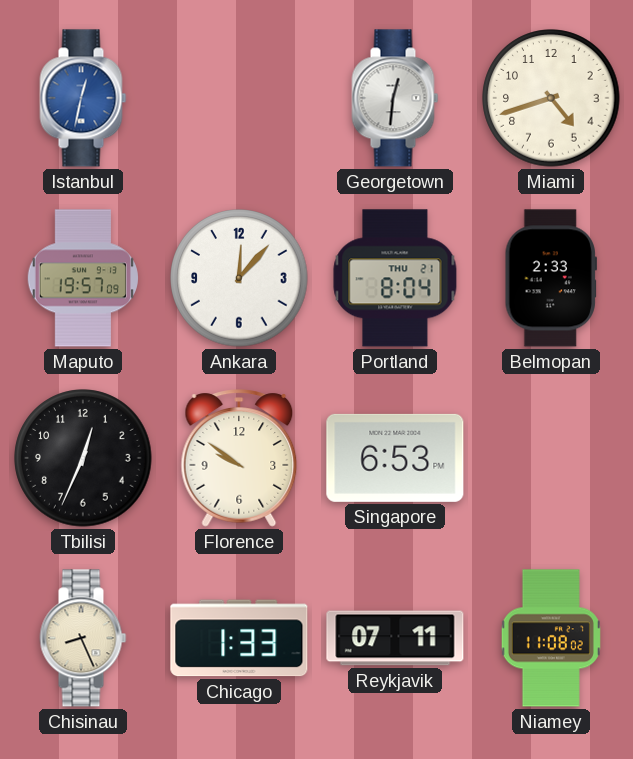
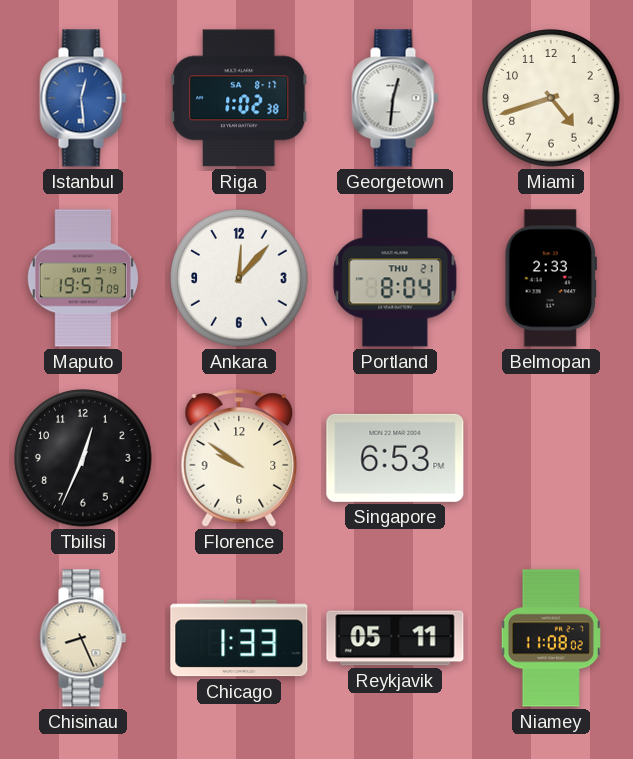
Istanbul: 12:32 -> 12:29 (83, 98)
Riga: none -> 1:02 (239, 98)
Reykjavik: 07:11 -> 05:11 (395, 638)
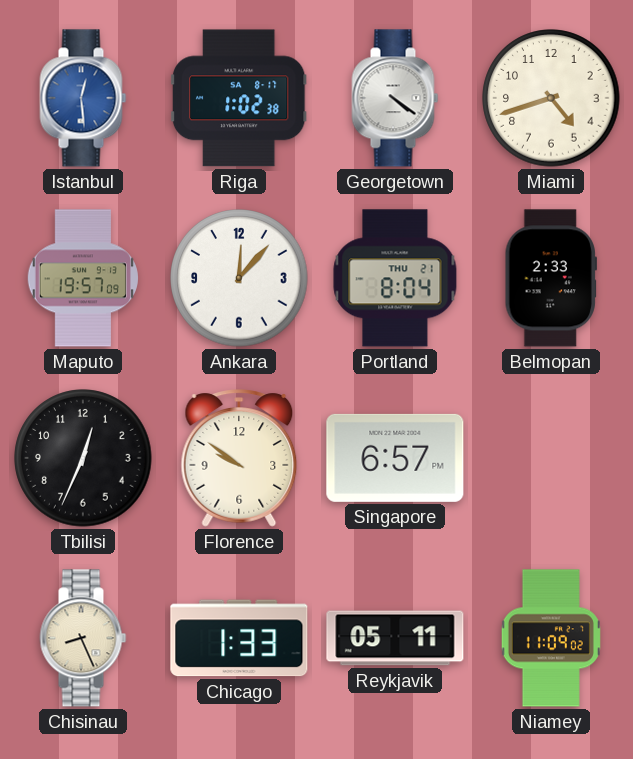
Georgetown: 12:31 -> 4:21 (395, 98)
Singapore: 6:53 -> 6:57 (395, 458)
Niamey: 11:08 -> 11:09 (551, 638)
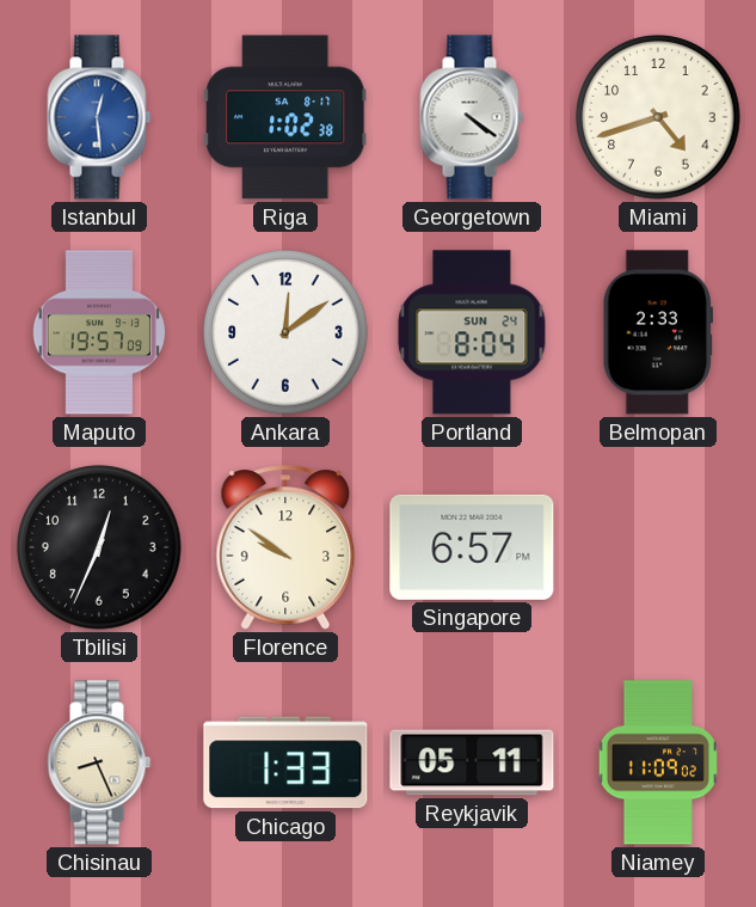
Ankara: 12:07 -> 12:09 (285, 332)
Portland date: THU 21 -> SUN 24 (472, 332)
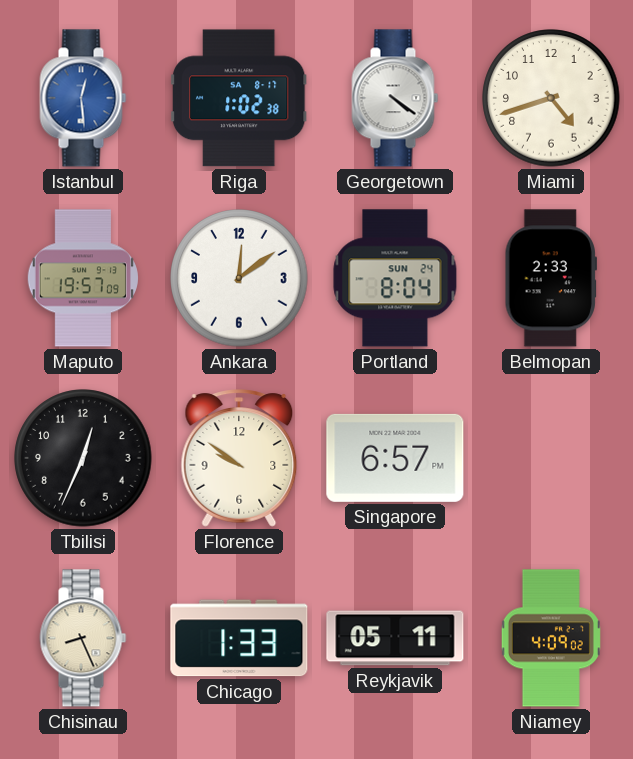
Niamey: 11:09 -> 4:09 (551, 638)
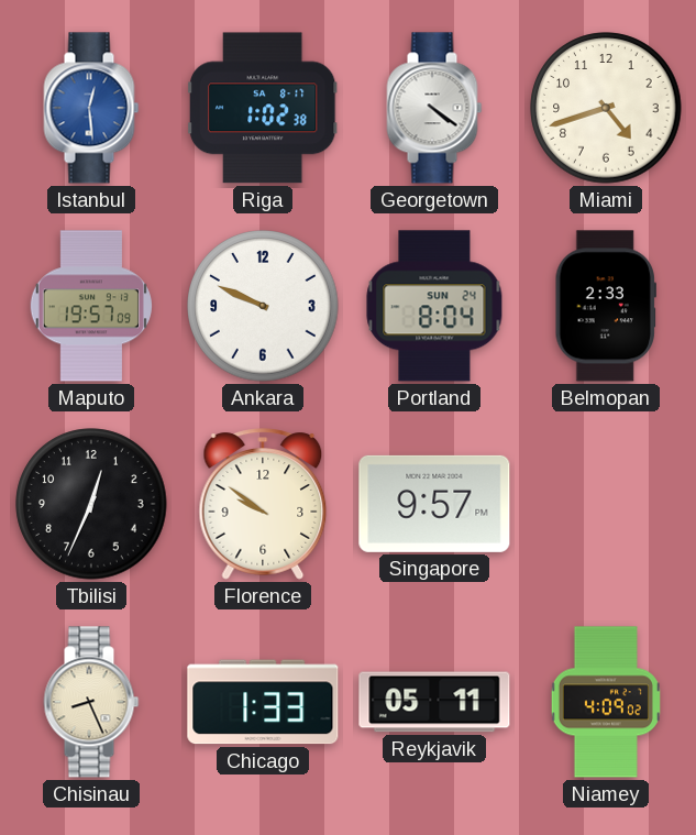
Ankara: 12:09 -> 9:49 (263, 306)
Singapore: 6:57 -> 9:57 (434, 504)
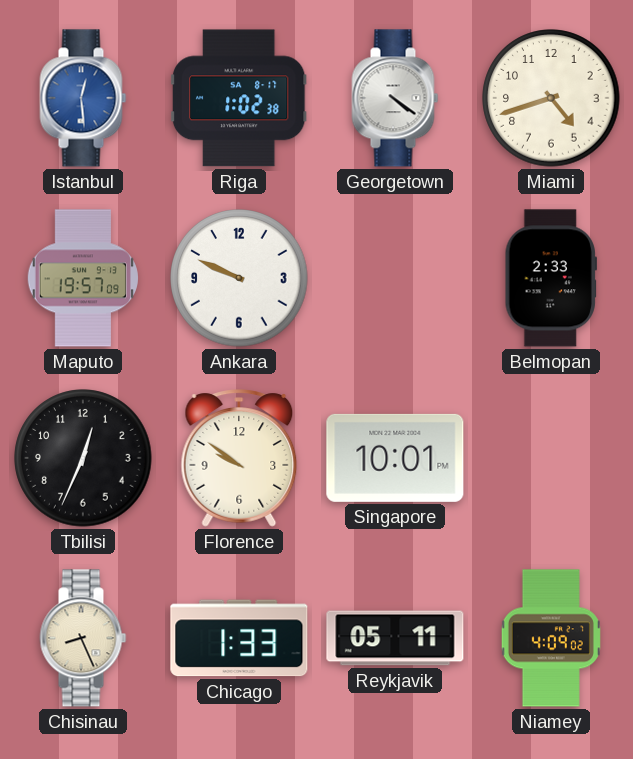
Portland: 8:04 -> none (434, 306)
Singapore: 9:57 -> 10:01 (395, 458)
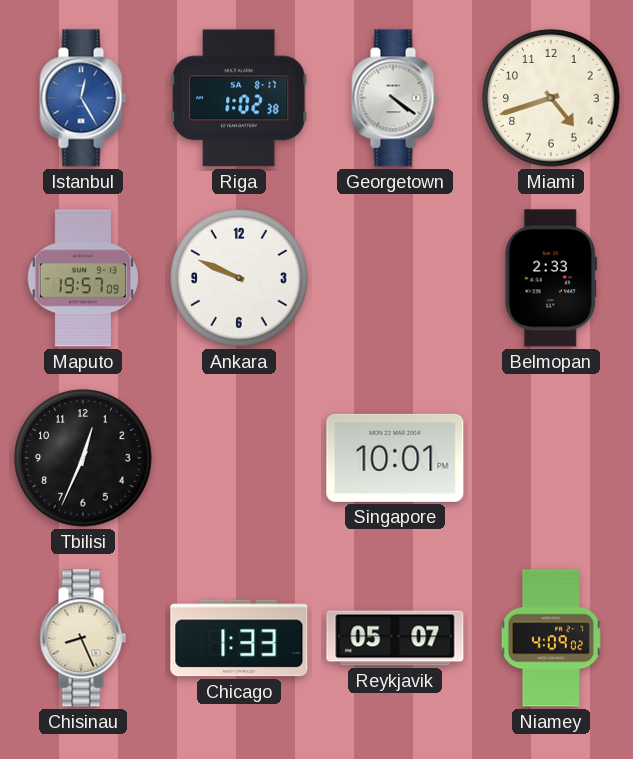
Istanbul: 12:29 -> 12:25 (83, 98)
Florence: 9:51 -> none (239, 458)
Reykjavik: 05:11 -> 05:07 (395, 638)
